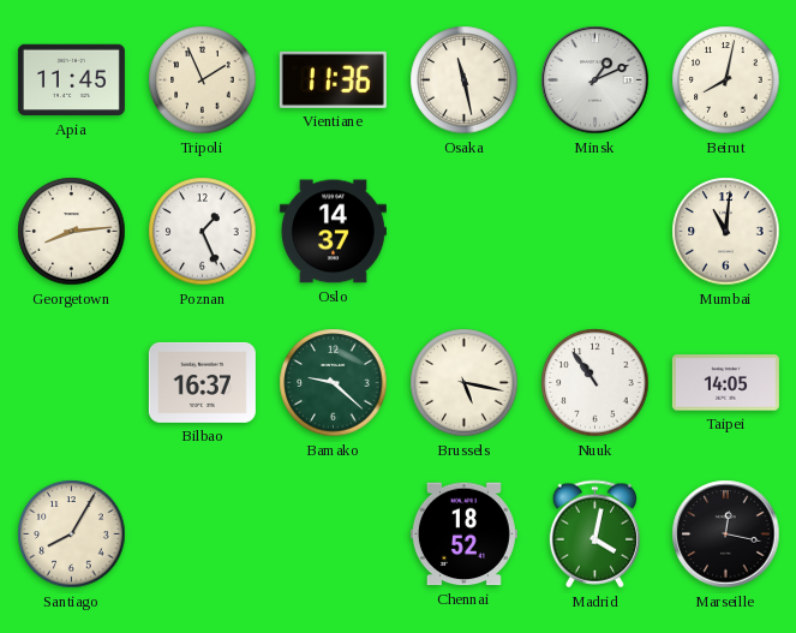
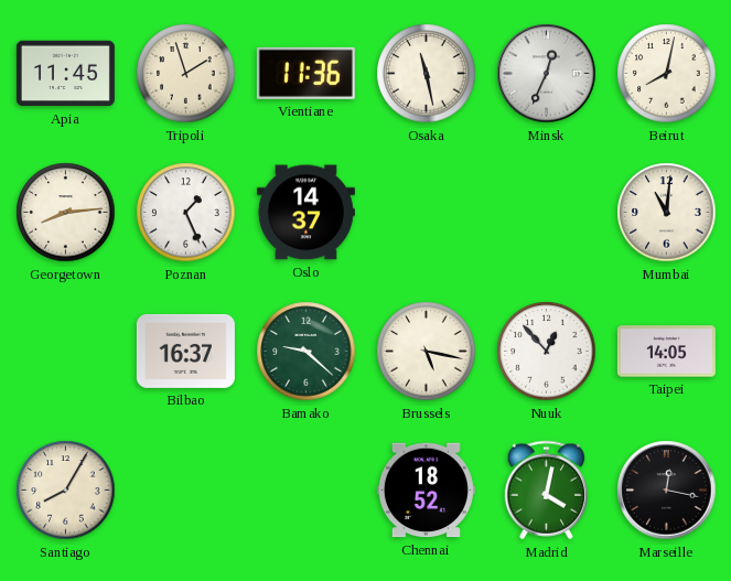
Tripoli: 1:56 -> 1:57 (186, 74)
Minsk: 1:11 -> 12:34 (547, 74)
Nuuk: 10:54 -> 12:53 (547, 352)
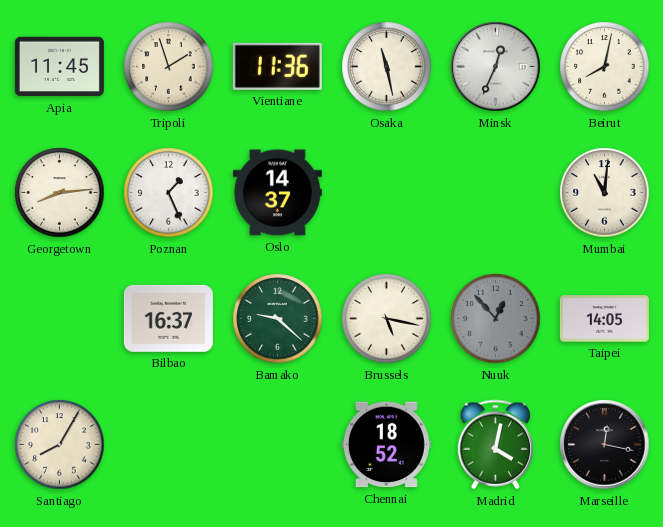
Nuuk dial: white -> grey (496, 319)
